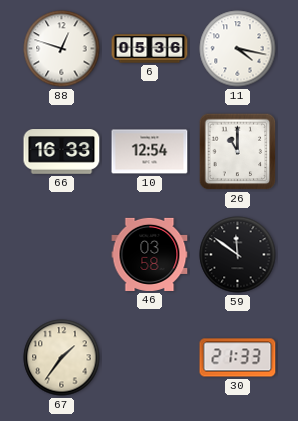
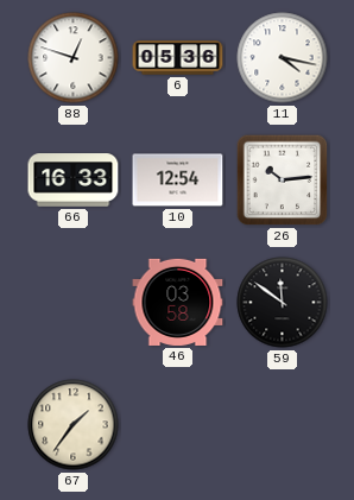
26: 11:00 -> 10:14 (283, 181)
30: 21:33 -> none (238, 358)
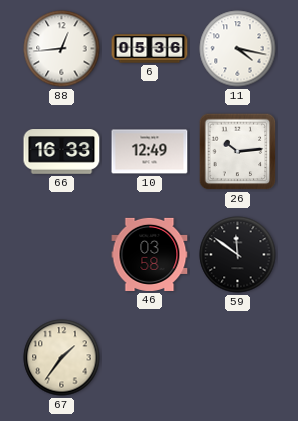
88: 12:48 -> 12:44 (62, 49)
10: 12:54 -> 12:49 (150, 152)
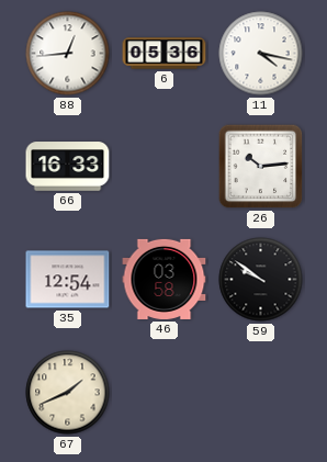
10: 12:49 -> none (150, 152)
35: none -> 12:54 (68, 280)
59: 11:51 -> 9:51 (261, 280)
67: 1:36 -> 1:41 (68, 393)
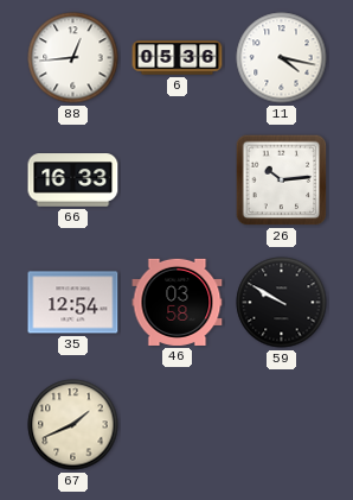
59: 9:51 -> 9:50 (282, 303)
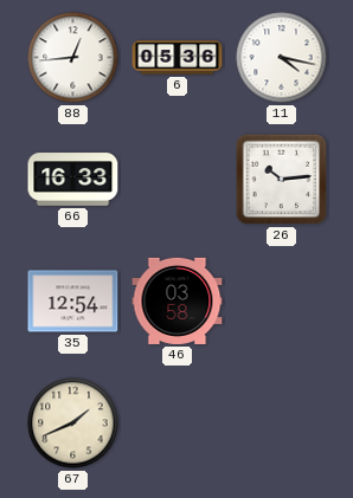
59: 9:50 -> none (282, 303)
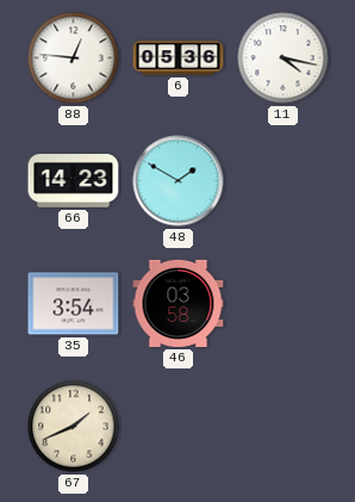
88: 12:44 -> 12:46 (74, 58)
66: 16:33 -> 14:23 (74, 181)
48: none -> 1:50 (179, 181)
26: 10:14 -> none (282, 180)
35: 12:54 -> 3:54 (74, 304)
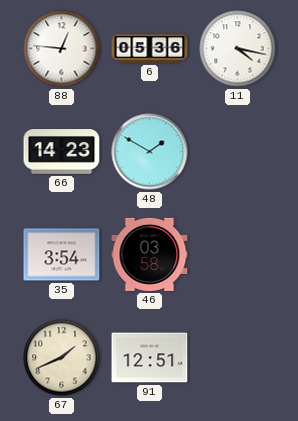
91: none -> 12:51 (150, 358)
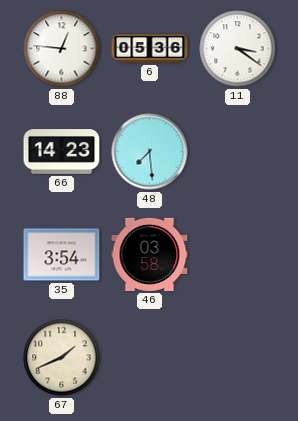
11: 4:17 -> 3:21 (238, 49)
48: 1:50 -> 7:29 (150, 152)
91: 12:51 -> none (150, 358)
